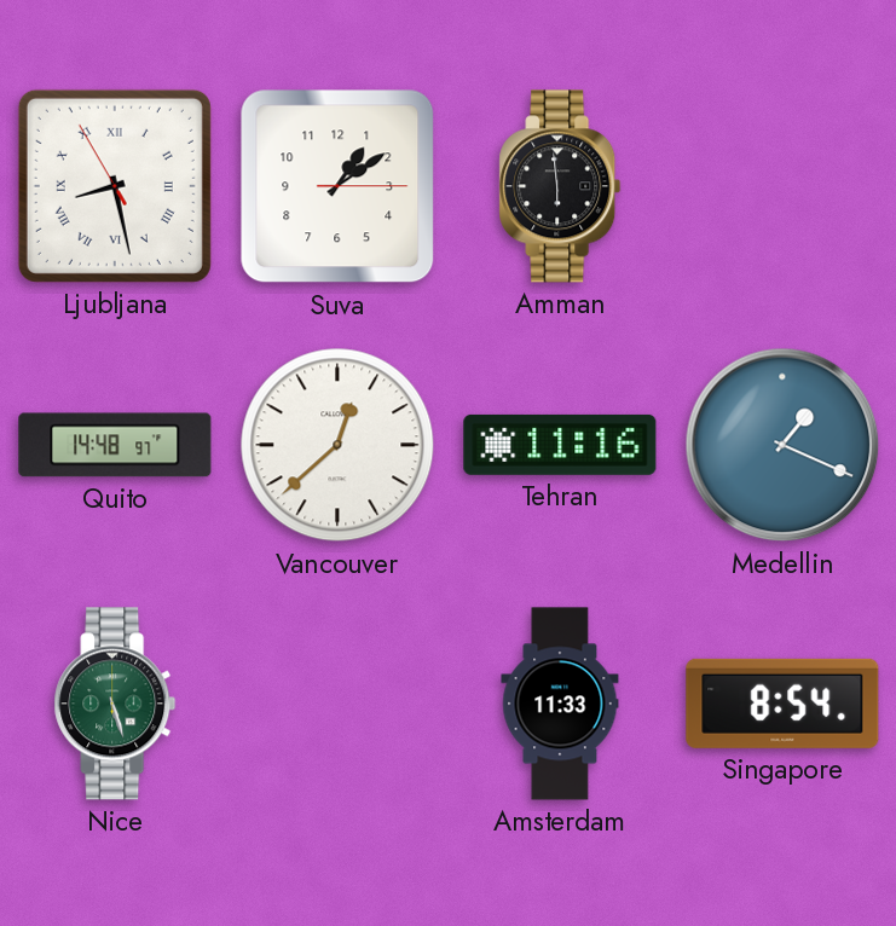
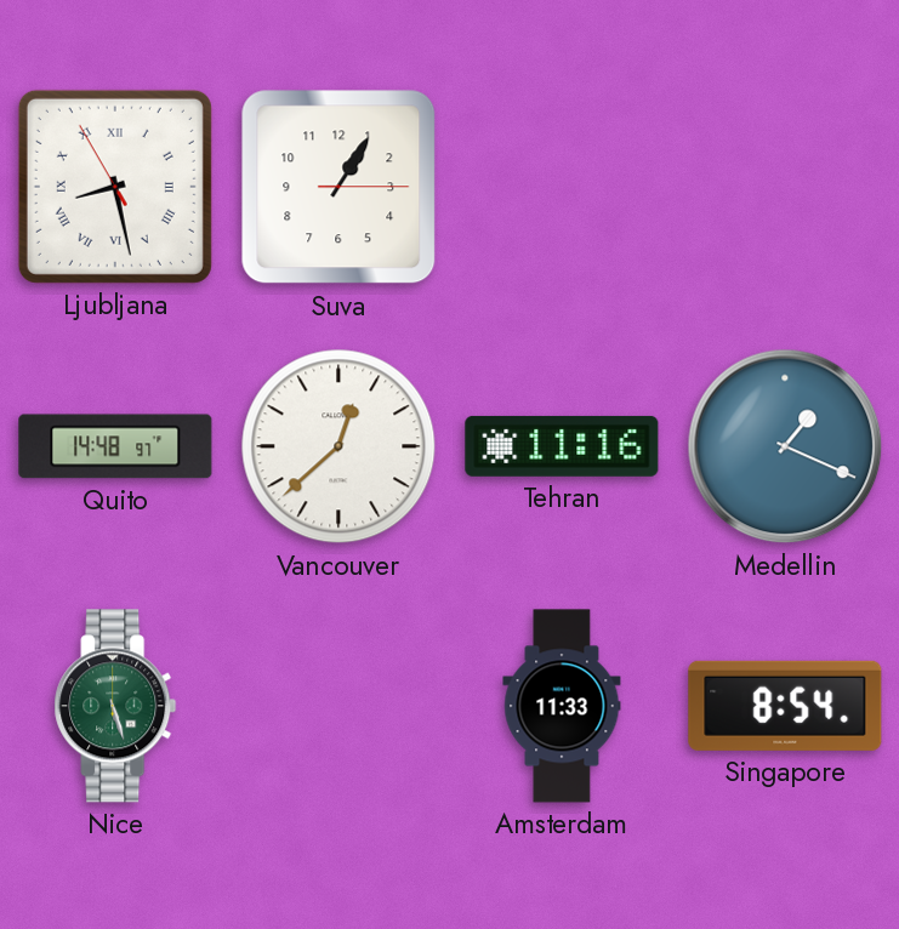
Suva: 1:09 -> 1:05 (338, 187)
Amman: 5:59 -> none (560, 186)
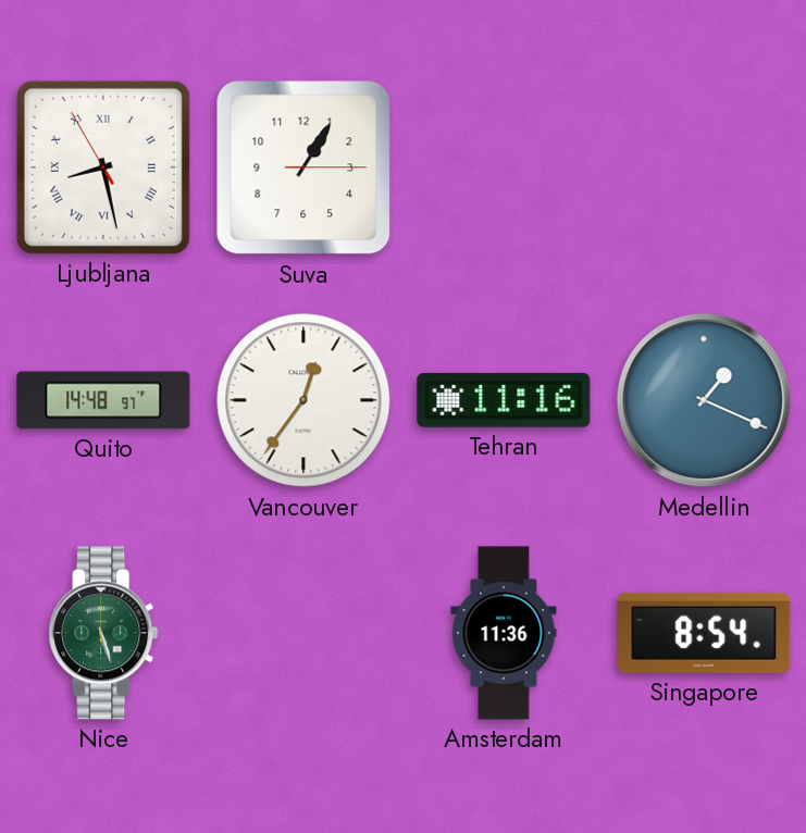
Vancouver: 12:38 -> 12:36 (303, 400)
Amsterdam: 11:33 -> 11:36 (504, 633)
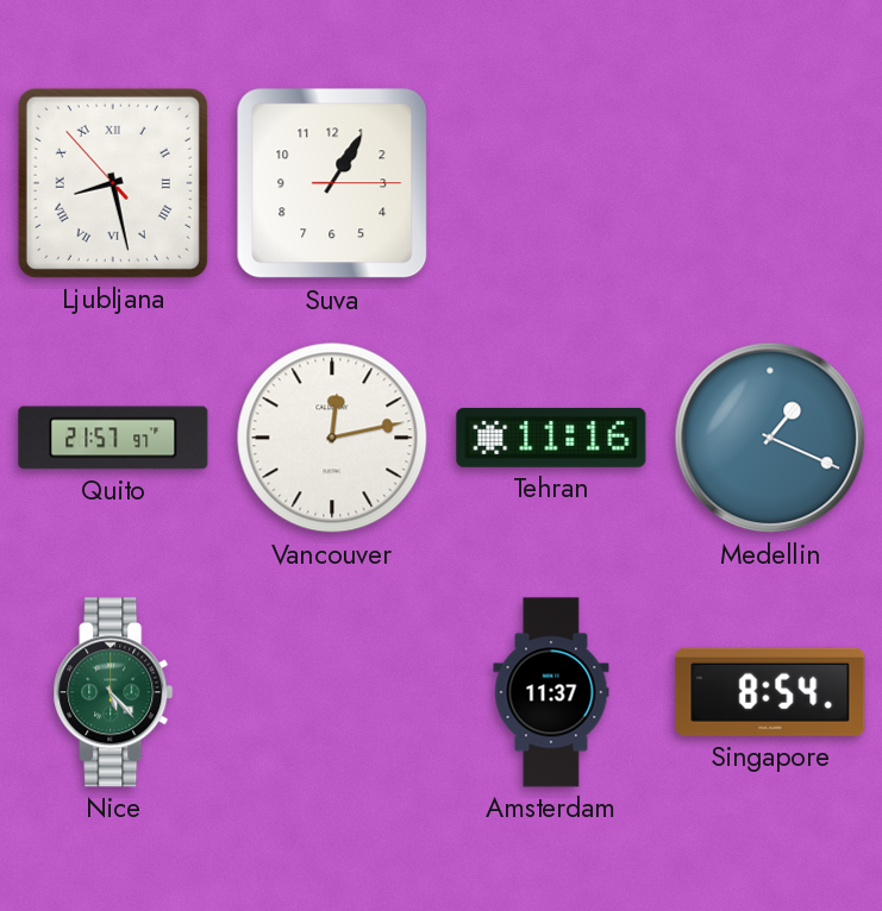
Ljubljana: 8:27:55 -> 8:27:53 (113, 183)
Quito: 14:48 -> 21:57 (113, 438)
Vancouver: 12:36 -> 12:13 (332, 438)
Nice: 5:27 -> 5:23 (113, 692)
Amsterdam: 11:36 -> 11:37 (551, 692)
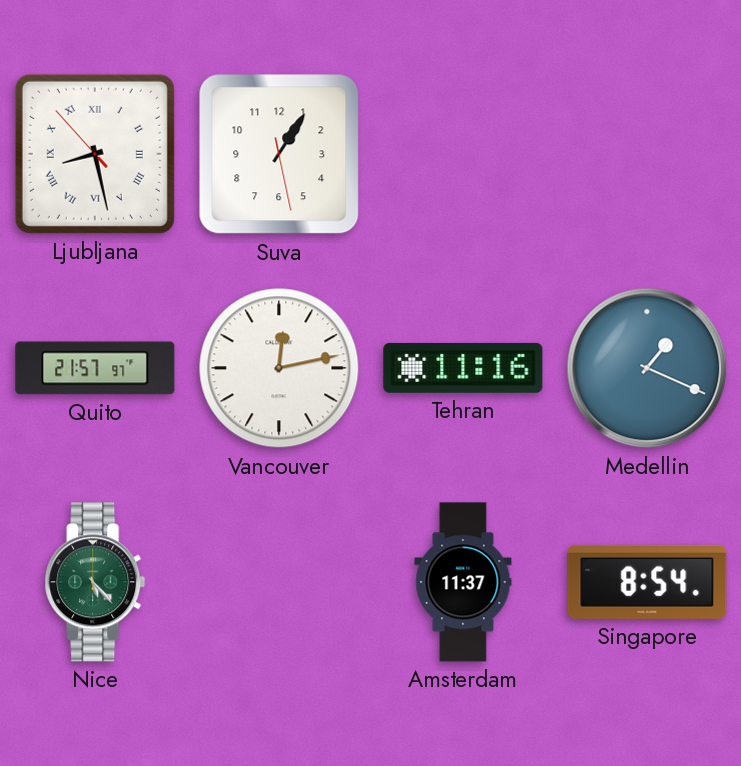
Suva: 1:05:15 -> 1:05:28 (279, 154)
